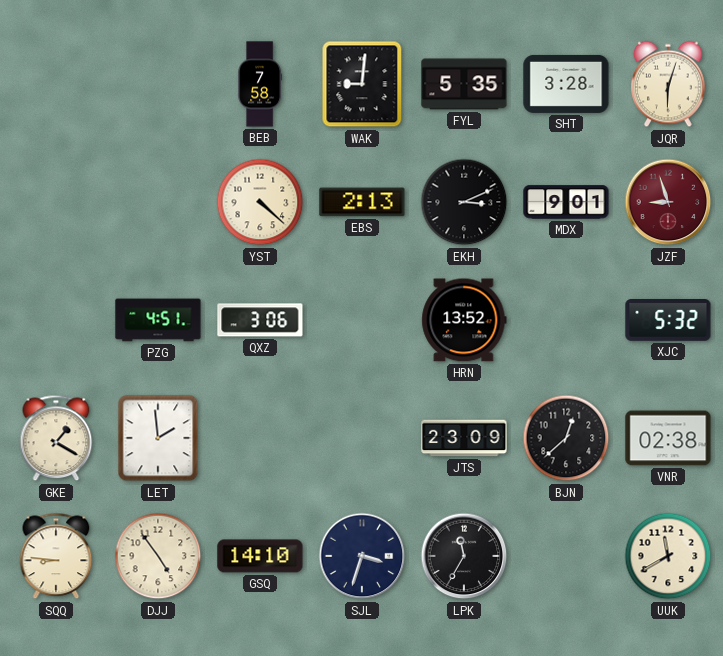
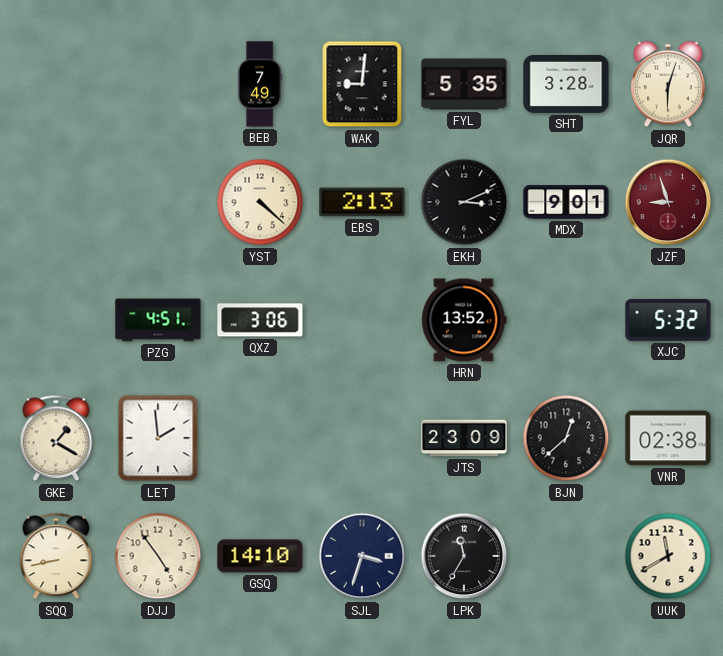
BEB: 7:58 -> 7:49 (260, 84)
SQQ: 8:46 -> 8:43 (56, 556)
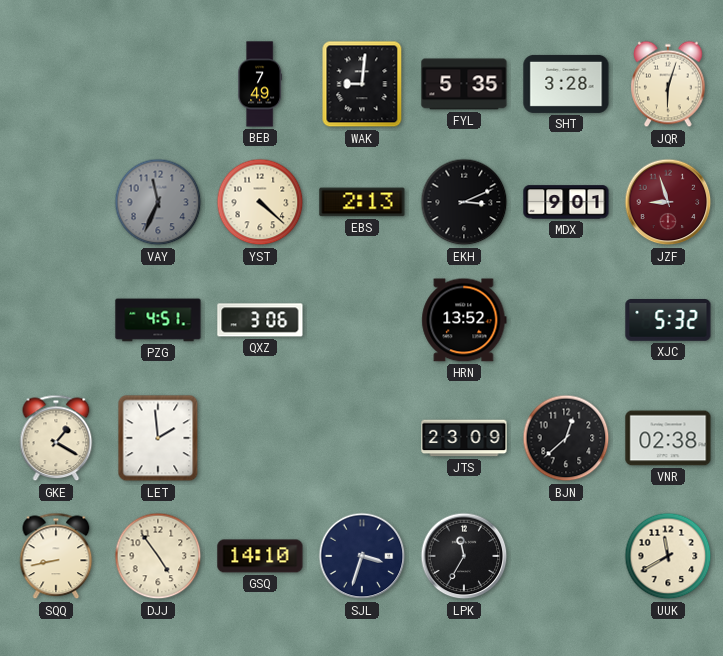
VAY: none -> 11:34 (158, 202)
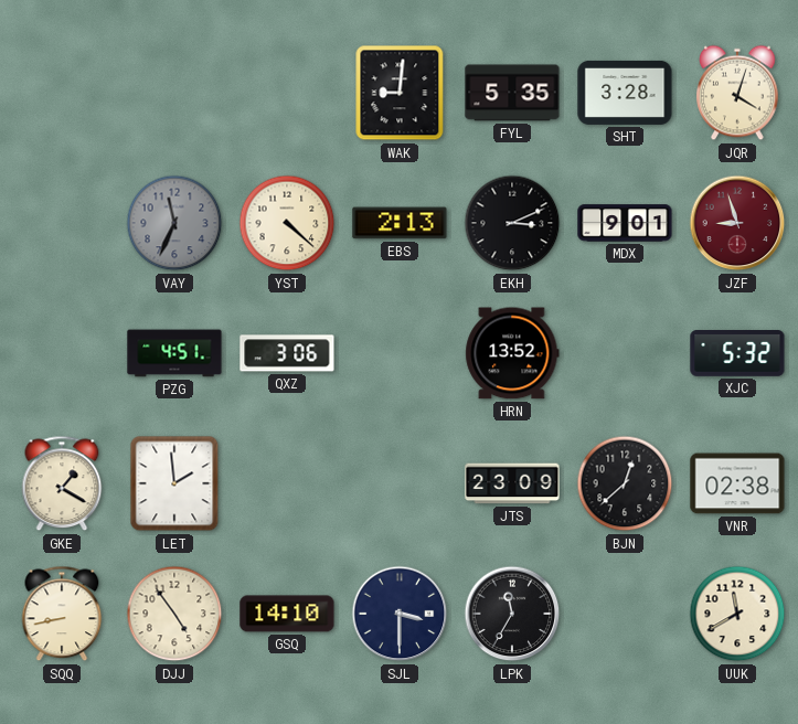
BEB: 7:49 -> none (260, 84)
JQR: 6:03 -> 4:03 (737, 93)
SJL: 3:33 -> 3:30 (400, 614)
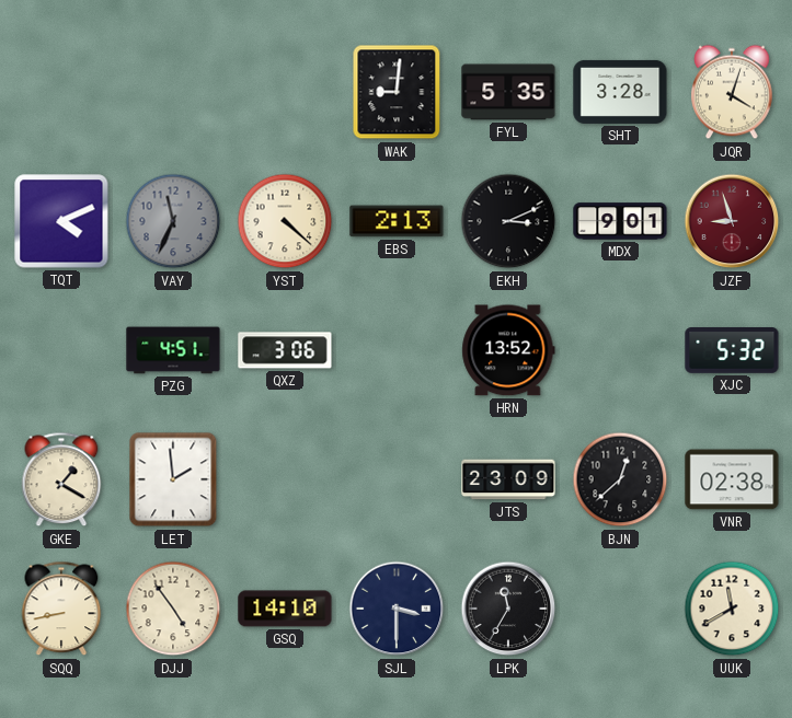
TQT: none -> 4:11 (61, 221)
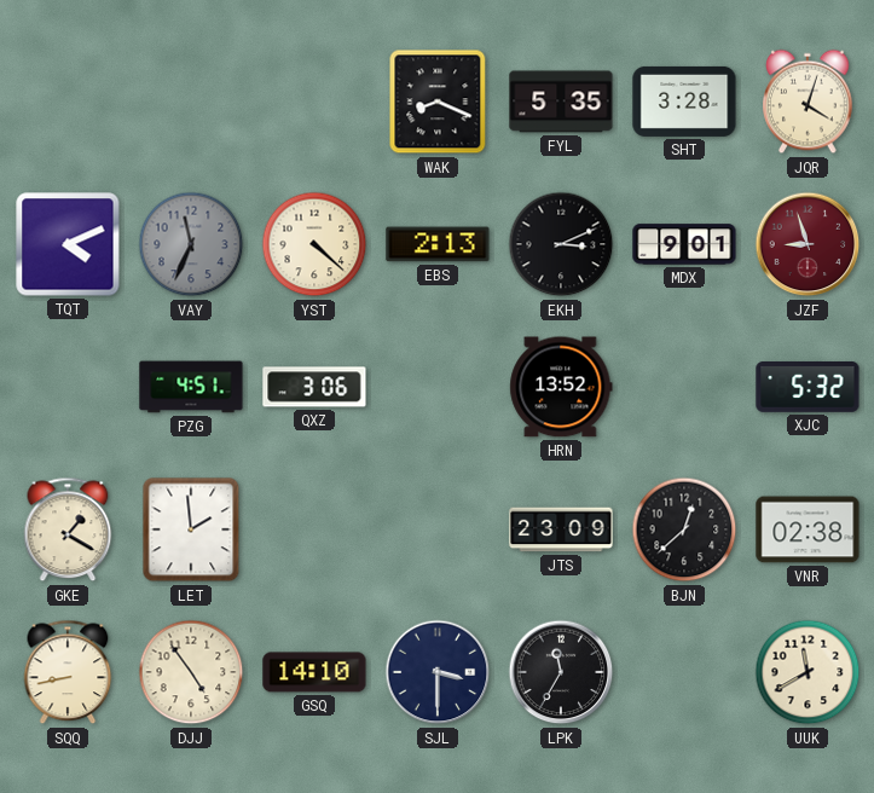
WAK: 9:01 -> 8:19 (438, 102)
